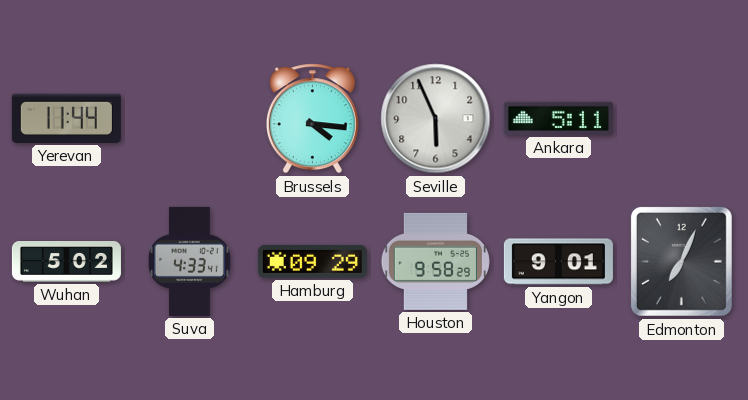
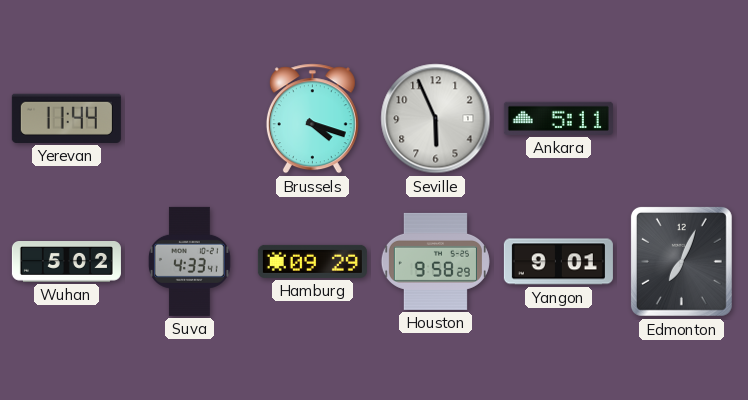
Brussels: 4:16 -> 4:18 (312, 119)
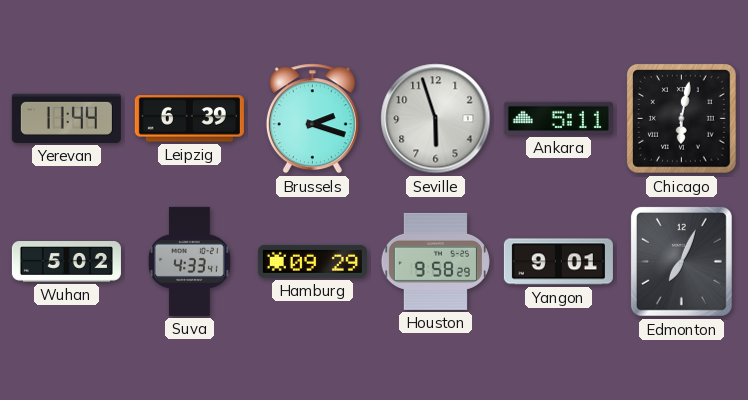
Leipzig: none -> 6:39 (189, 119)
Brussels: 4:18 -> 2:18 (312, 119)
Seville: 5:56 -> 5:57 (436, 119)
Chicago: none -> 6:02 (682, 119)
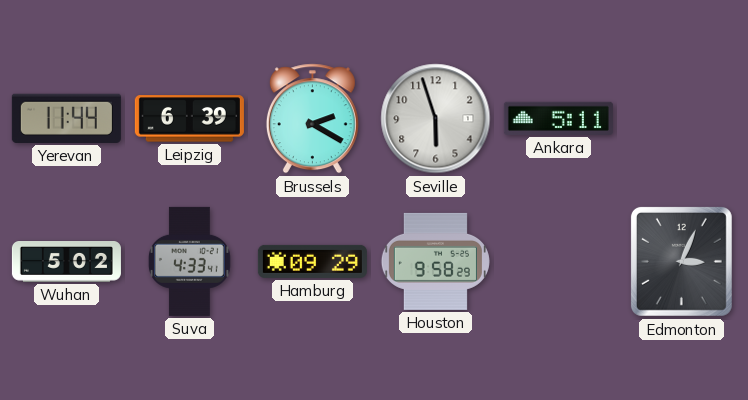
Brussels: 2:18 -> 2:20 (312, 119)
Chicago: 6:02 -> none (682, 119)
Yangon: 9:01 -> none (558, 262)
Edmonton: 7:04 -> 3:04 (681, 261)
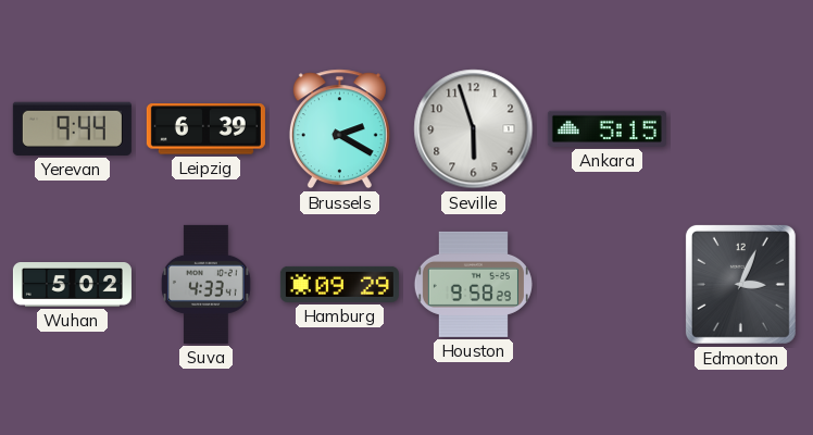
Yerevan: 11:44 -> 9:44 (72, 128)
Ankara: 5:11 -> 5:15 (606, 128)
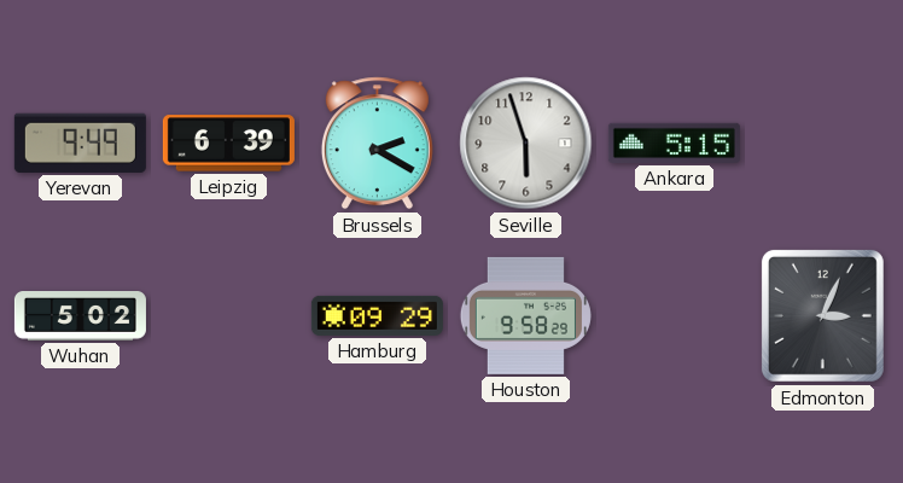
Yerevan: 9:44 -> 9:49 (80, 142)
Suva: 4:33 -> none (205, 284)
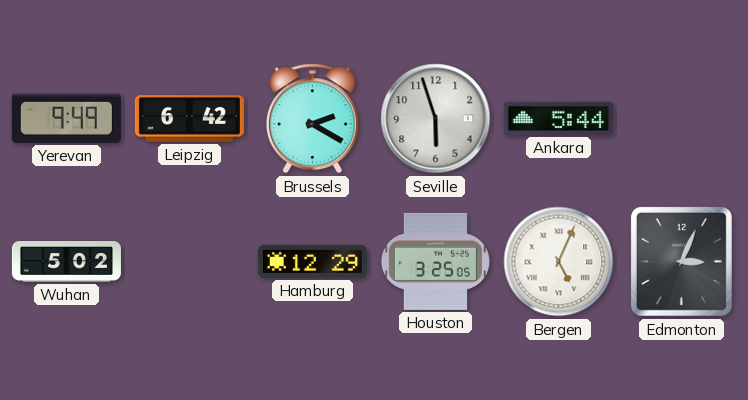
Leipzig: 6:39 -> 6:42 (189, 119)
Ankara: 5:15 -> 5:44 (558, 118)
Hamburg: 09:29 -> 12:29 (312, 261)
Houston: 9:58 -> 3:25 (435, 261)
Bergen: none -> 5:04 (559, 262)
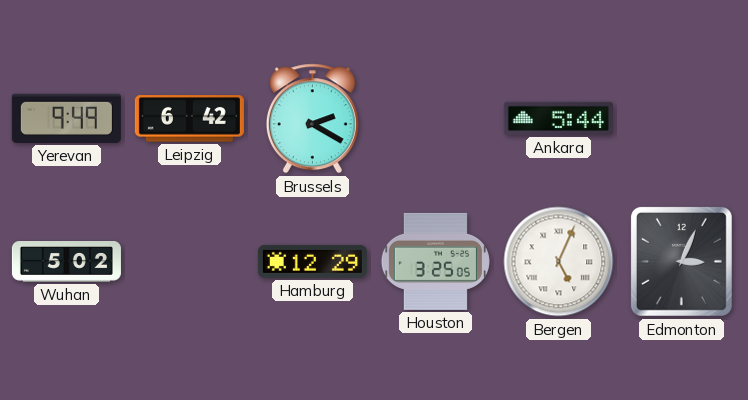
Seville: 5:57 -> none (436, 119)
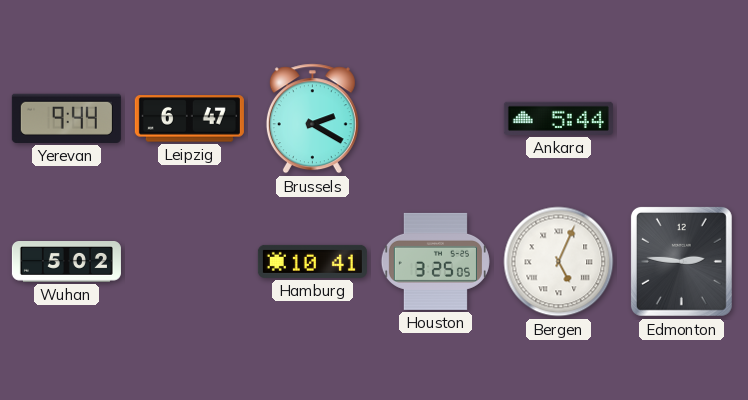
Yerevan: 9:49 -> 9:44 (66, 118)
Leipzig: 6:42 -> 6:47 (189, 119)
Hamburg: 12:29 -> 10:41 (312, 261)
Edmonton: 3:04 -> 2:46 (681, 261)
